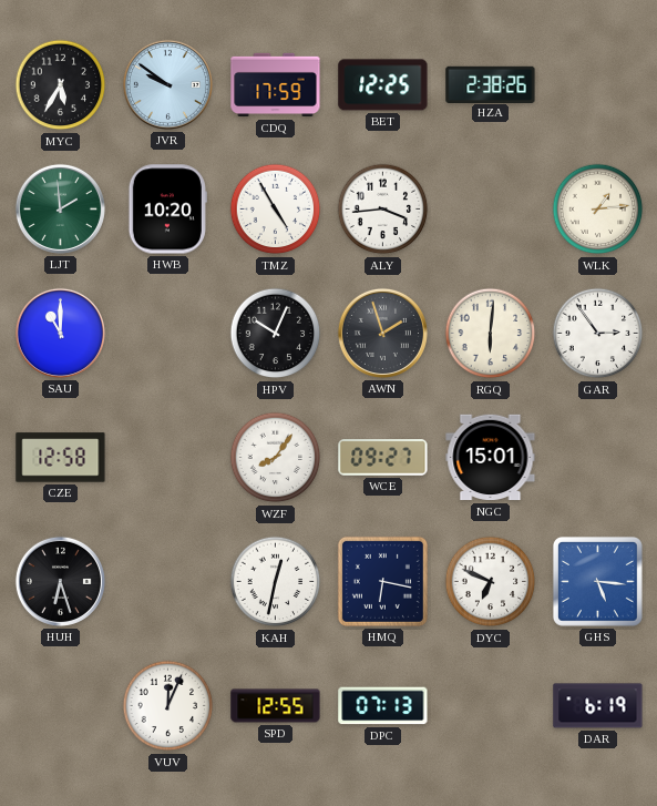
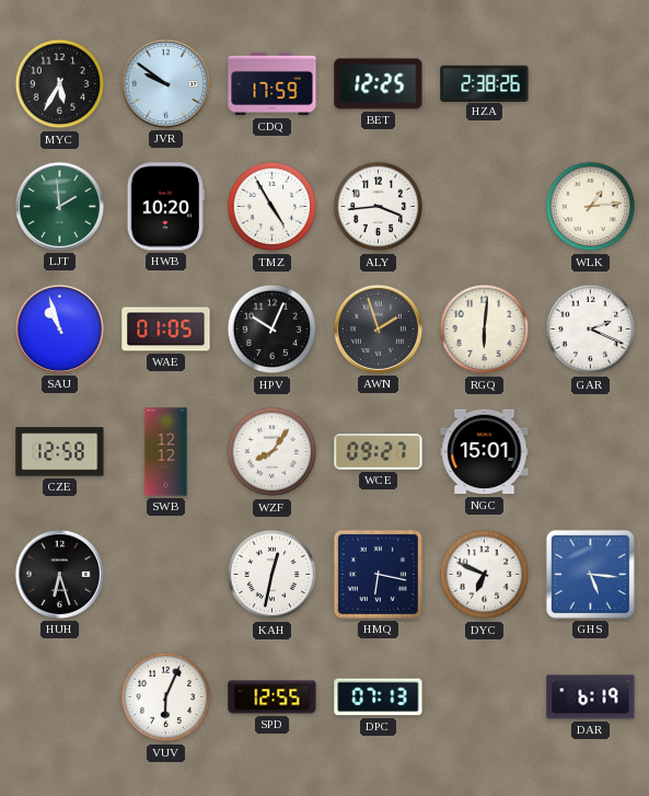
SAU: 11:00 -> 10:57 (59, 328)
WAE: none -> 01:05 (166, 330)
GAR: 2:54 -> 2:19 (591, 330)
SWB: none -> 12:12 (166, 452)
VUV: 12:04 -> 6:04 (166, 697)
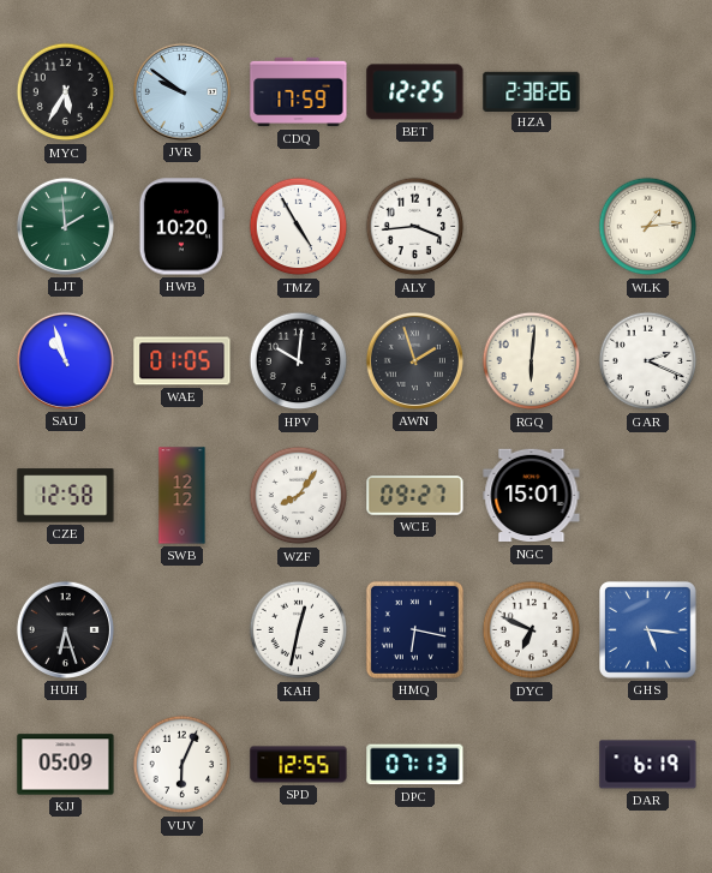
HPV: 10:04 -> 10:01 (299, 361)
KJJ: none -> 05:09 (66, 765)
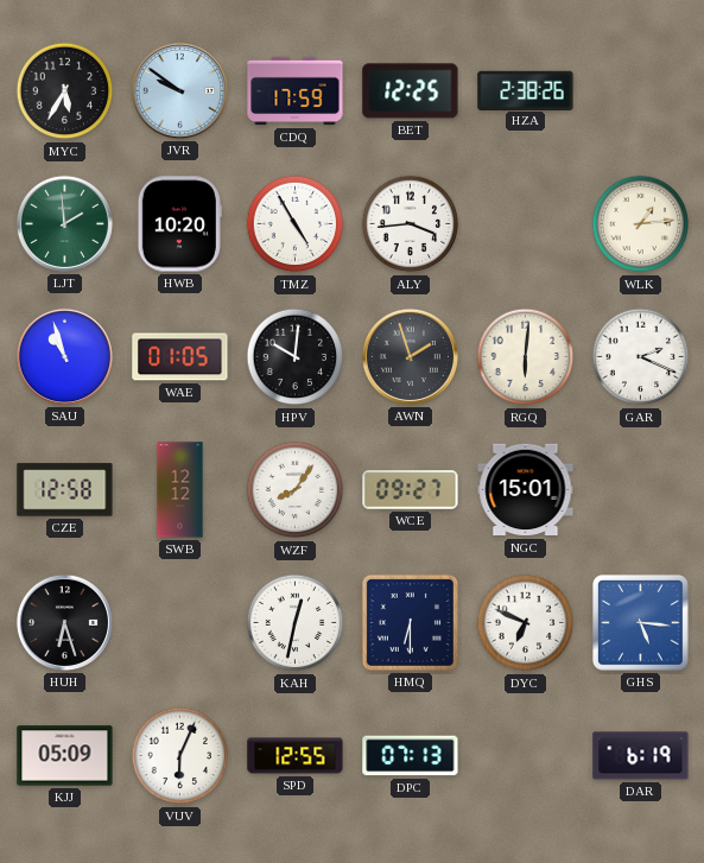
HMQ: 6:17 -> 6:30 (410, 622)
